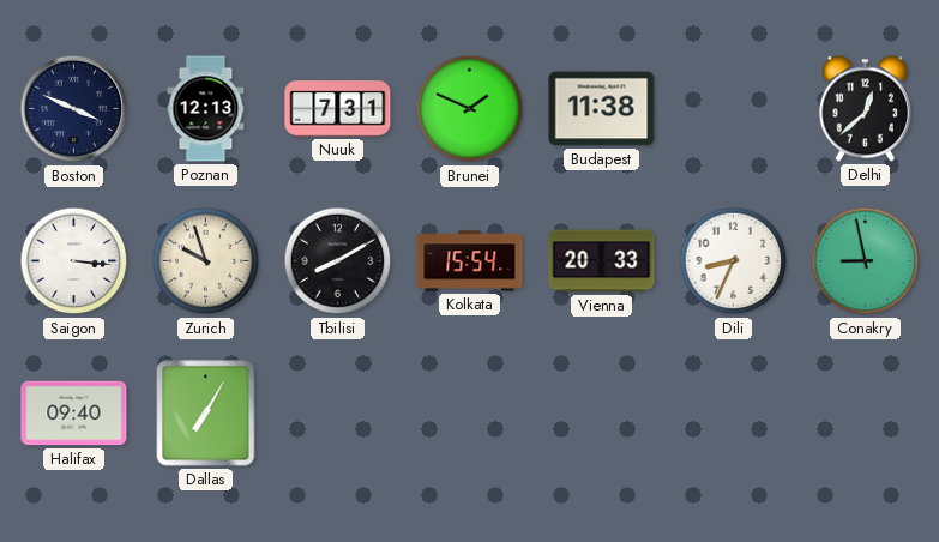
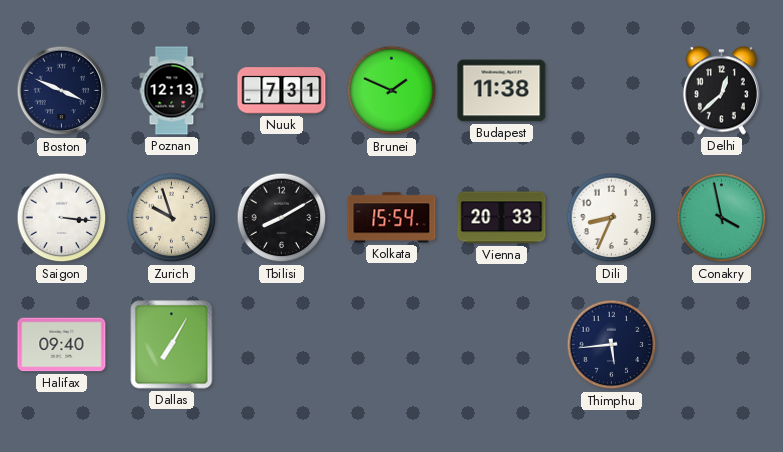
Conakry: 8:58 -> 3:58 (722, 218)
Thimphu: none -> 5:44 (612, 345)
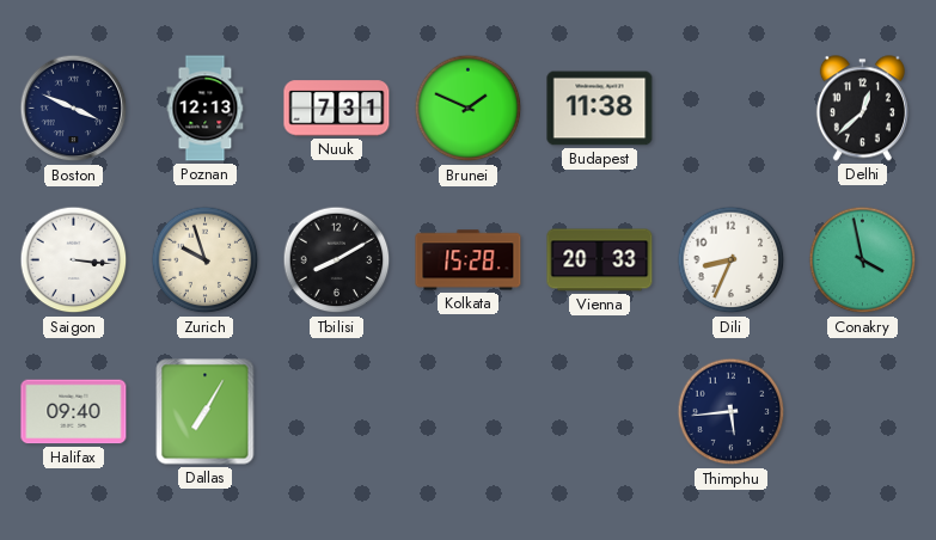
Kolkata: 15:54 -> 15:28 (469, 260)
